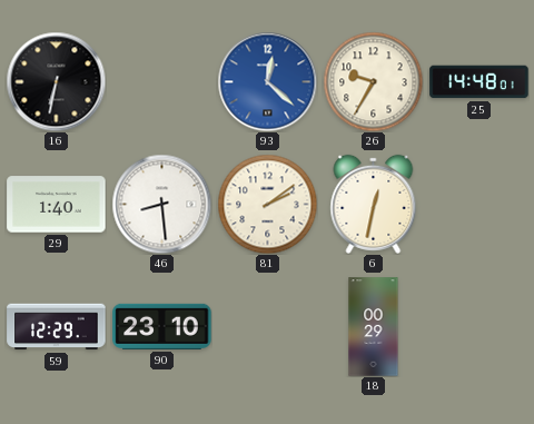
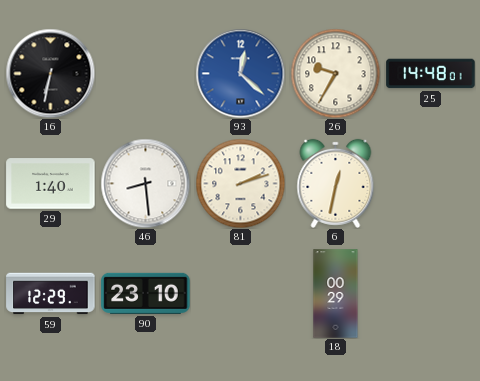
81: 2:09 -> 2:12 (240, 183)
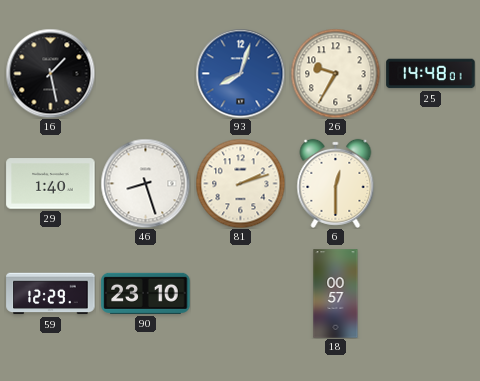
16: 6:32 -> 1:28 (50, 73)
93: 12:22 -> 8:03 (240, 73)
46: 8:29 -> 8:27 (145, 183)
6: 12:32 -> 12:30 (336, 183)
18: 00:29 -> 00:57 (336, 294)
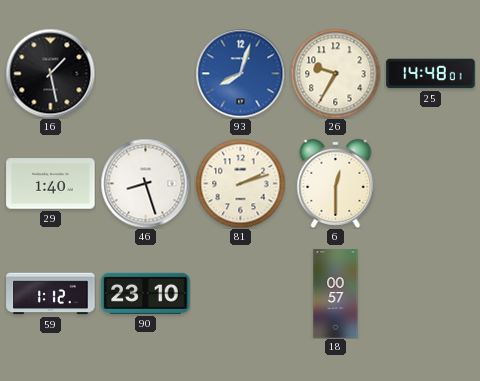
59: 12:29 -> 1:12 (51, 294)
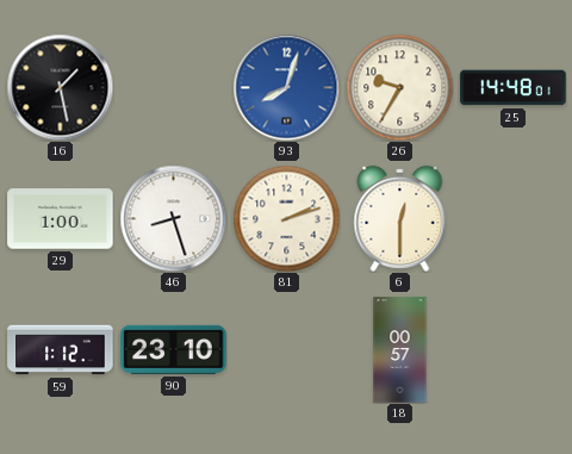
29: 1:40 -> 1:00 (61, 219)
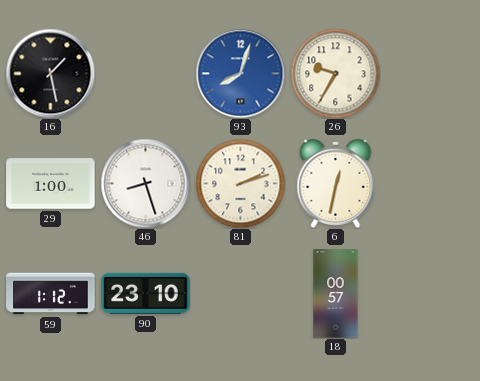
25: 14:48 -> none (514, 88)
6: 12:30 -> 12:32 (336, 183)
